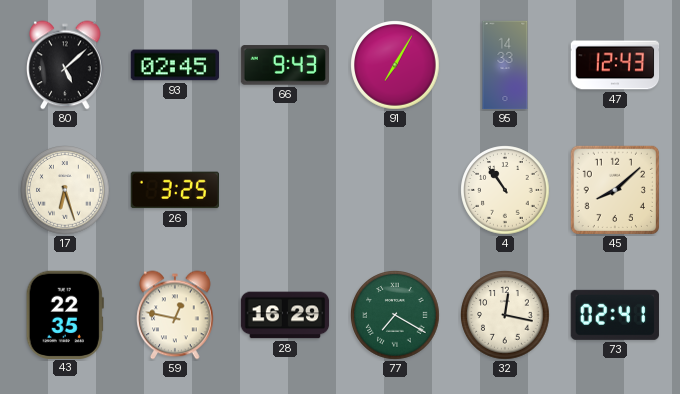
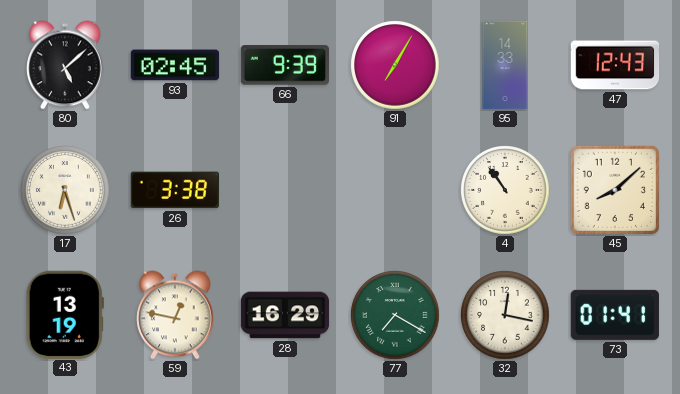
66: 9:43 -> 9:39 (284, 65)
26: 3:25 -> 3:38 (174, 190)
43: 22:35 -> 13:19 (65, 314)
73: 02:41 -> 01:41 (615, 315)
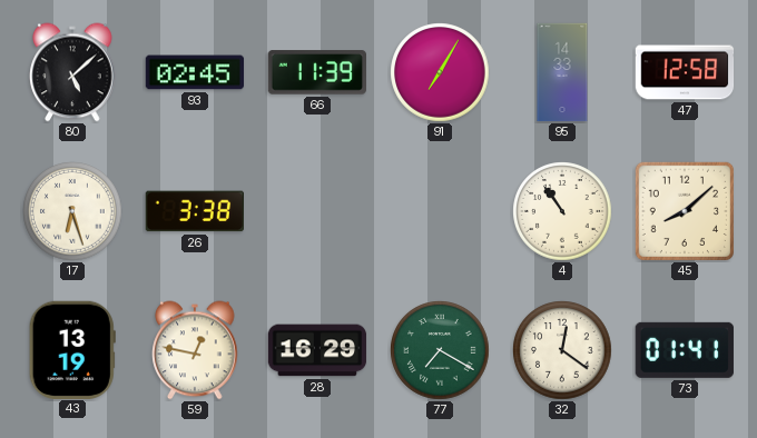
66: 9:39 -> 11:39 (316, 72)
47: 12:43 -> 12:58 (685, 72)
32: 12:17 -> 12:21 (562, 350)
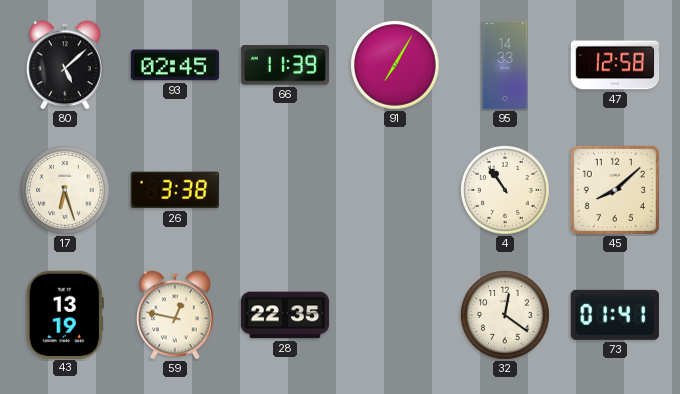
28: 16:29 -> 22:35 (285, 315)
77: 7:20 -> none (440, 350)
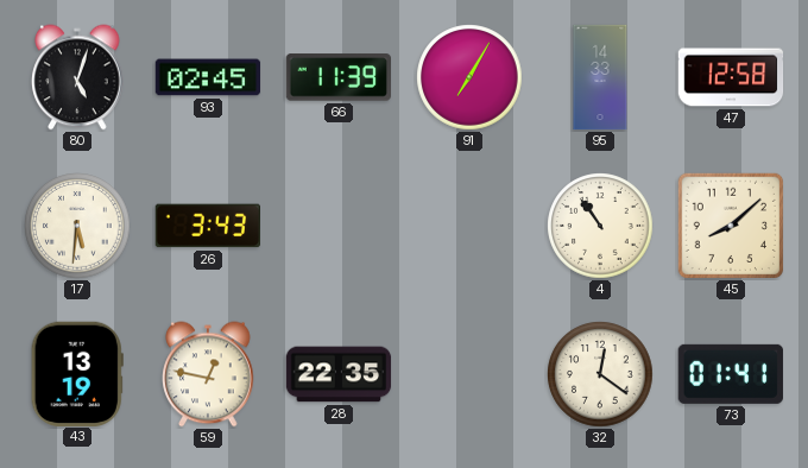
80: 5:08 -> 5:03 (77, 77)
17: 6:27 -> 5:31 (77, 226)
26: 3:38 -> 3:43 (207, 226)
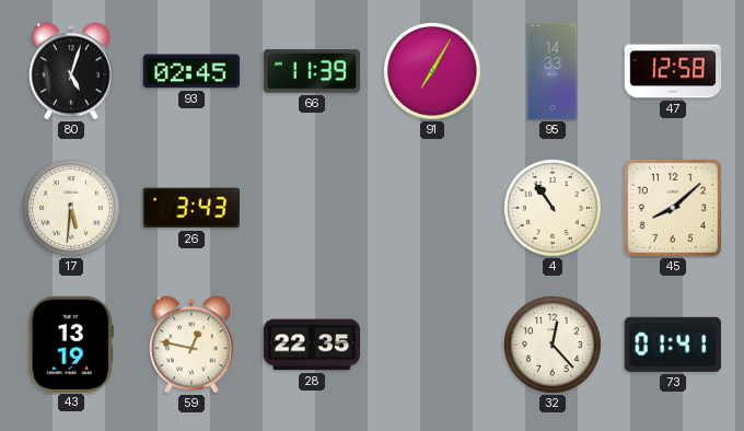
32: 12:21 -> 12:23 (553, 345)
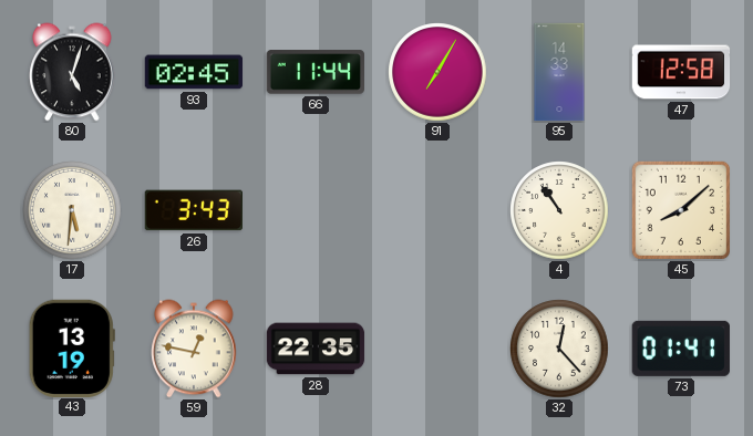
66: 11:39 -> 11:44 (314, 72)
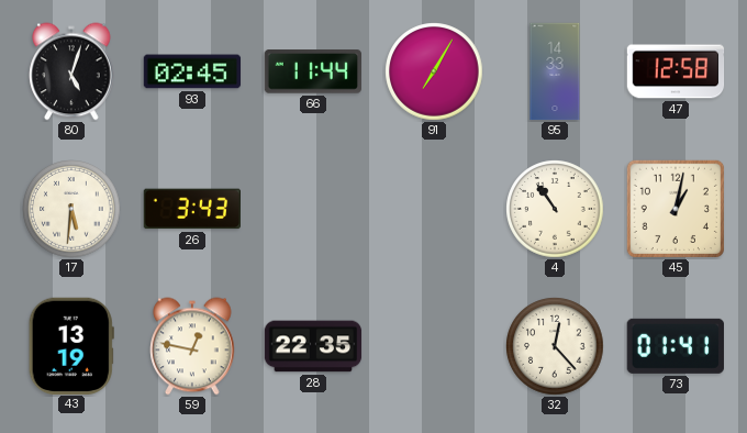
45: 8:08 -> 1:02 (674, 208)
